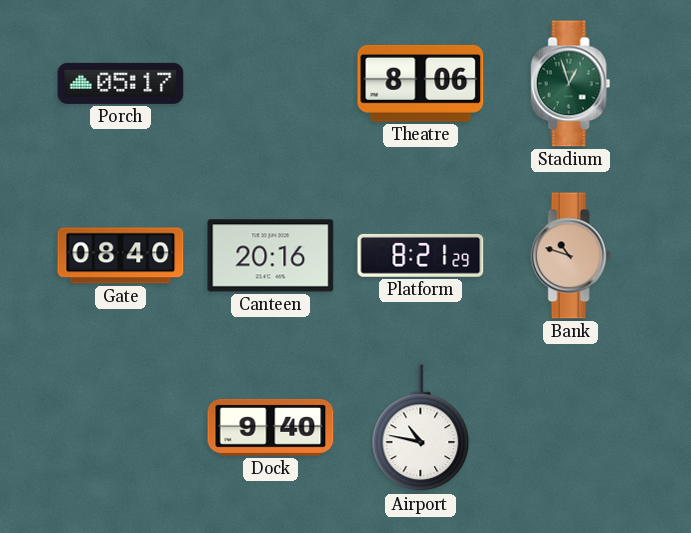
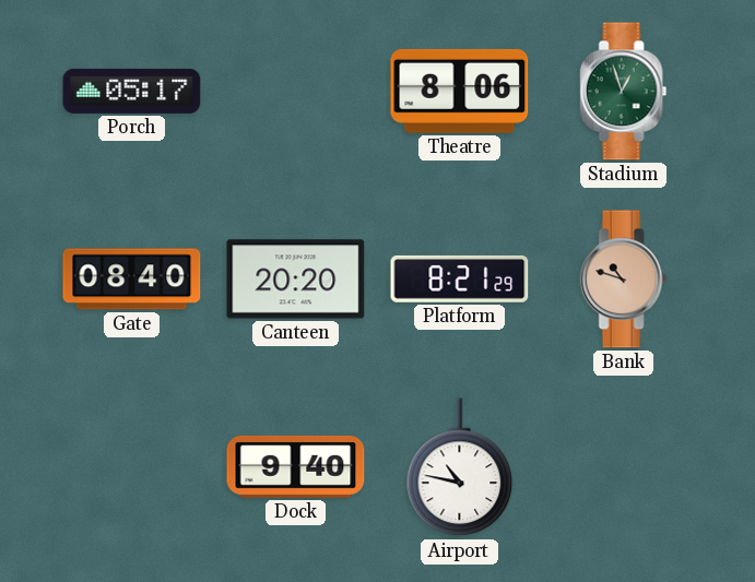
Canteen: 20:16 -> 20:20 (296, 280)
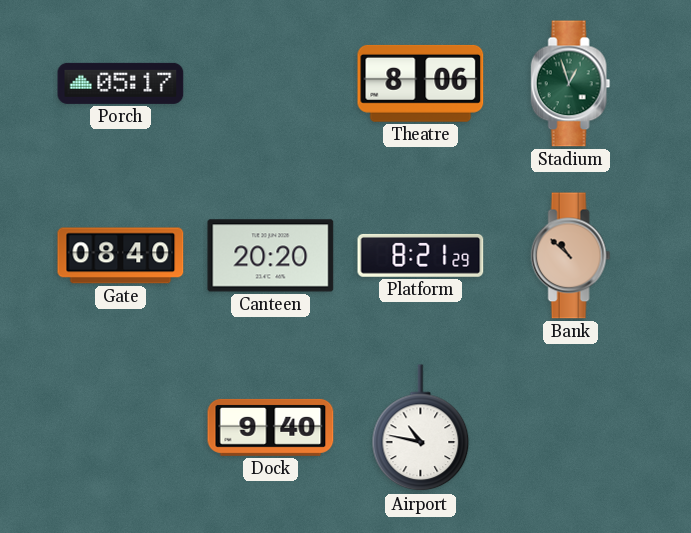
Bank: 10:48 -> 10:52 (571, 256)
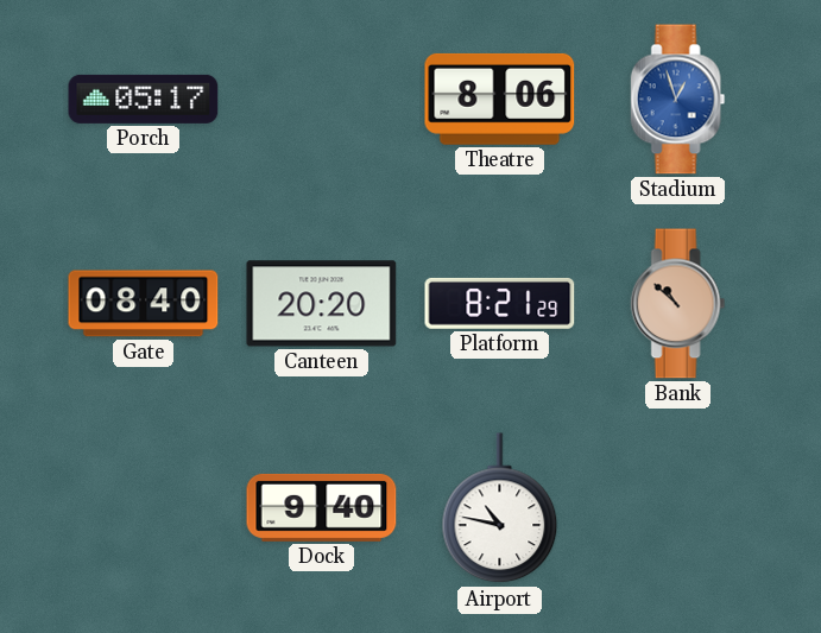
Stadium dial: green -> blue (678, 100)
